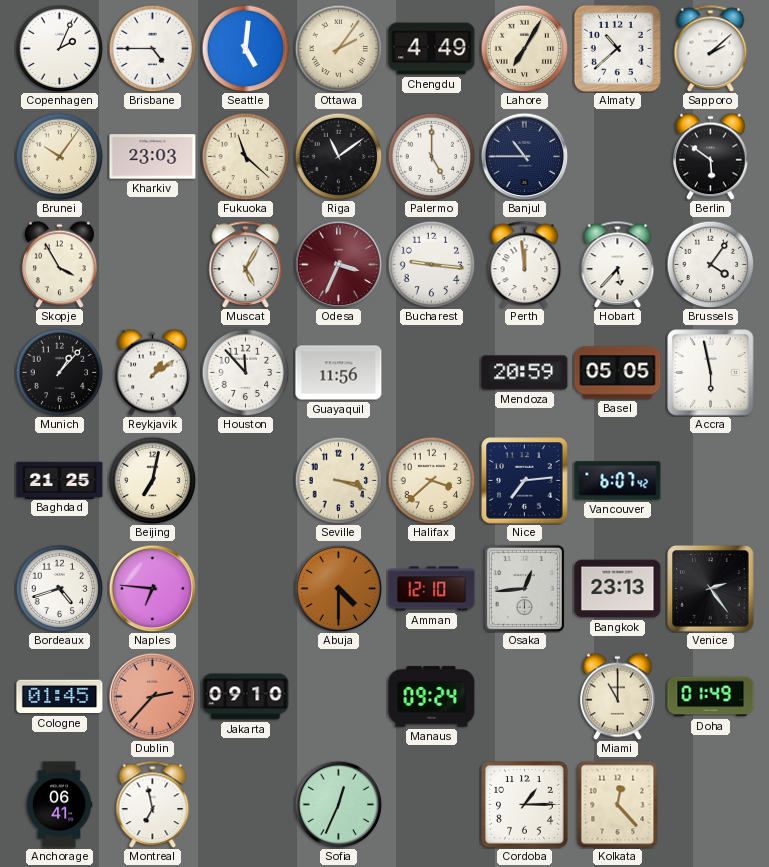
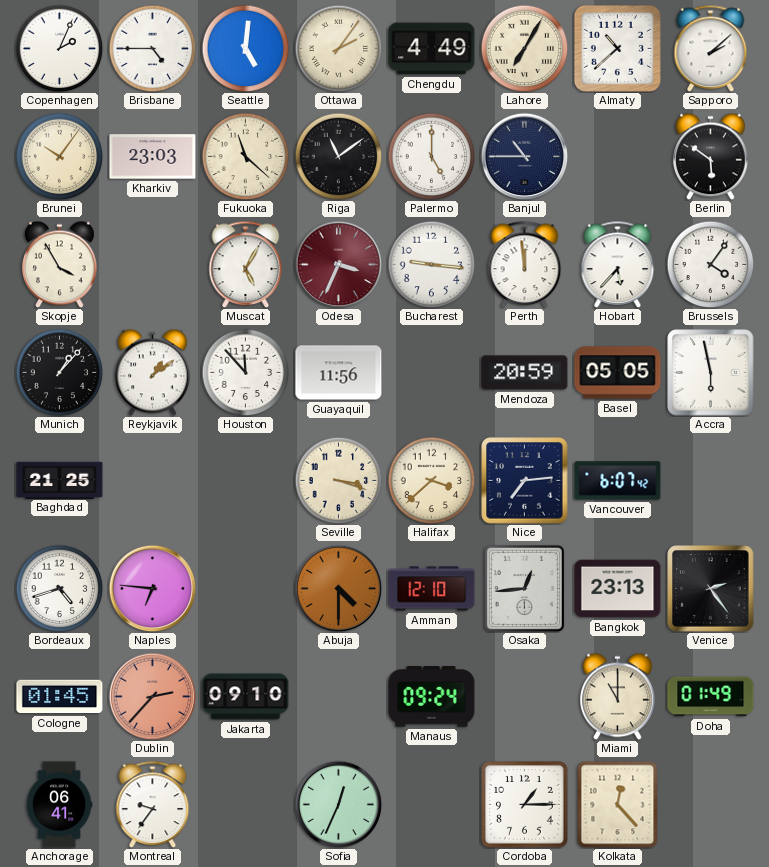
Beijing: 7:02 -> none (152, 480)
Montreal: 6:58 -> 9:36 (153, 804)
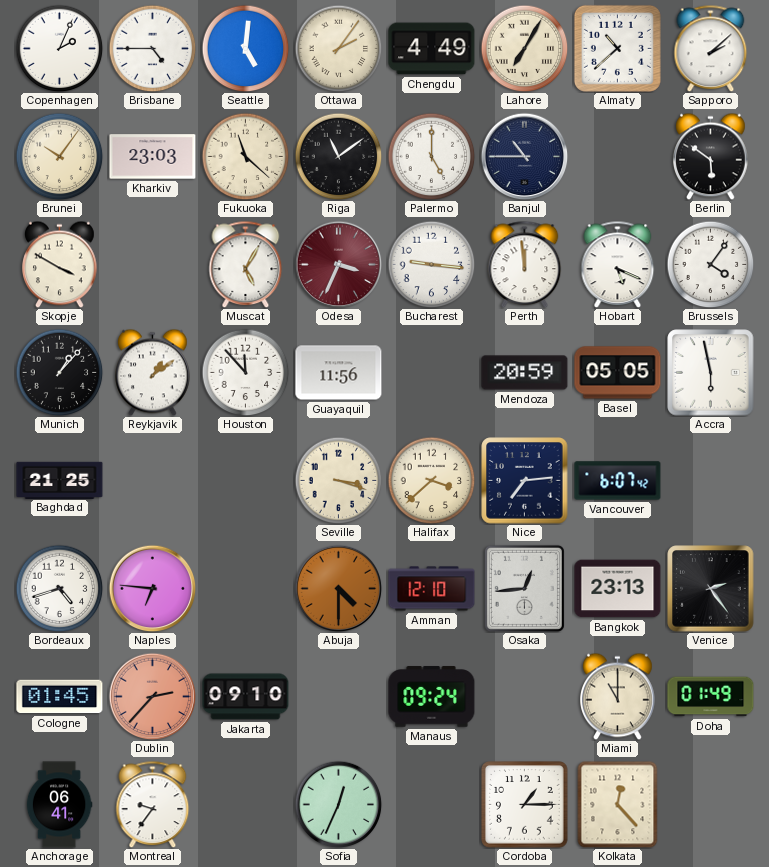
Skopje: 3:55 -> 3:50 (60, 264)
Hobart: 5:37 -> 5:19 (618, 264)
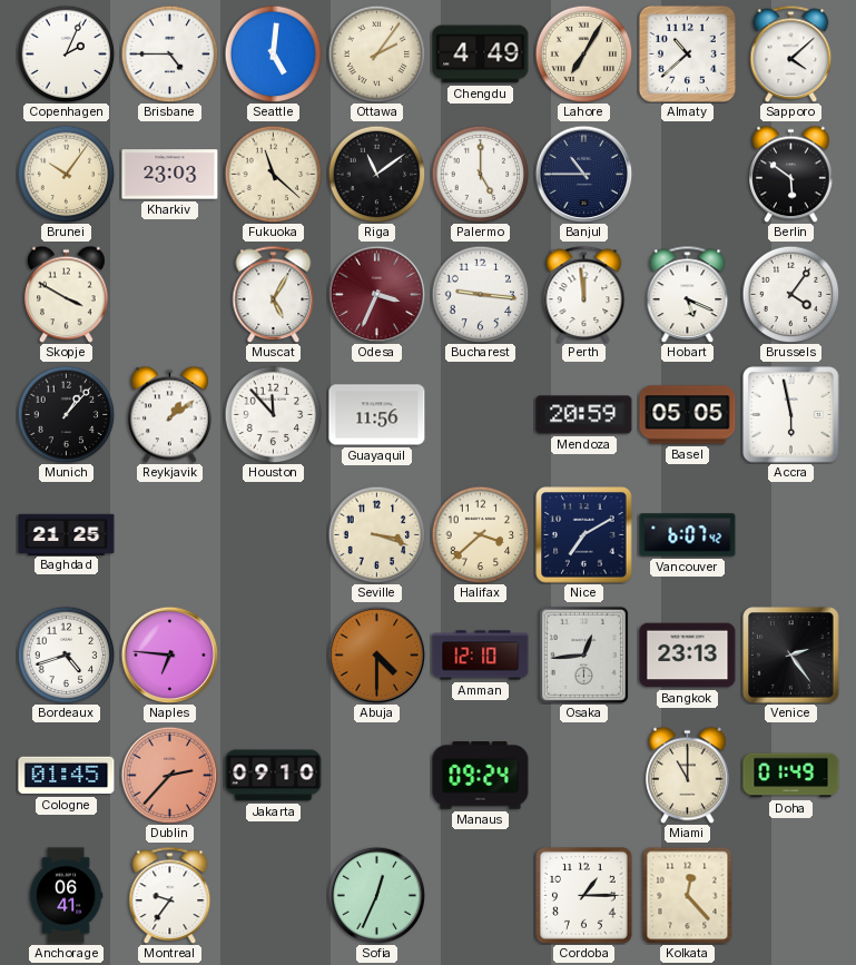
Sapporo: 2:08 -> 4:08 (791, 53)
Nice: 7:14 -> 7:10 (584, 535)
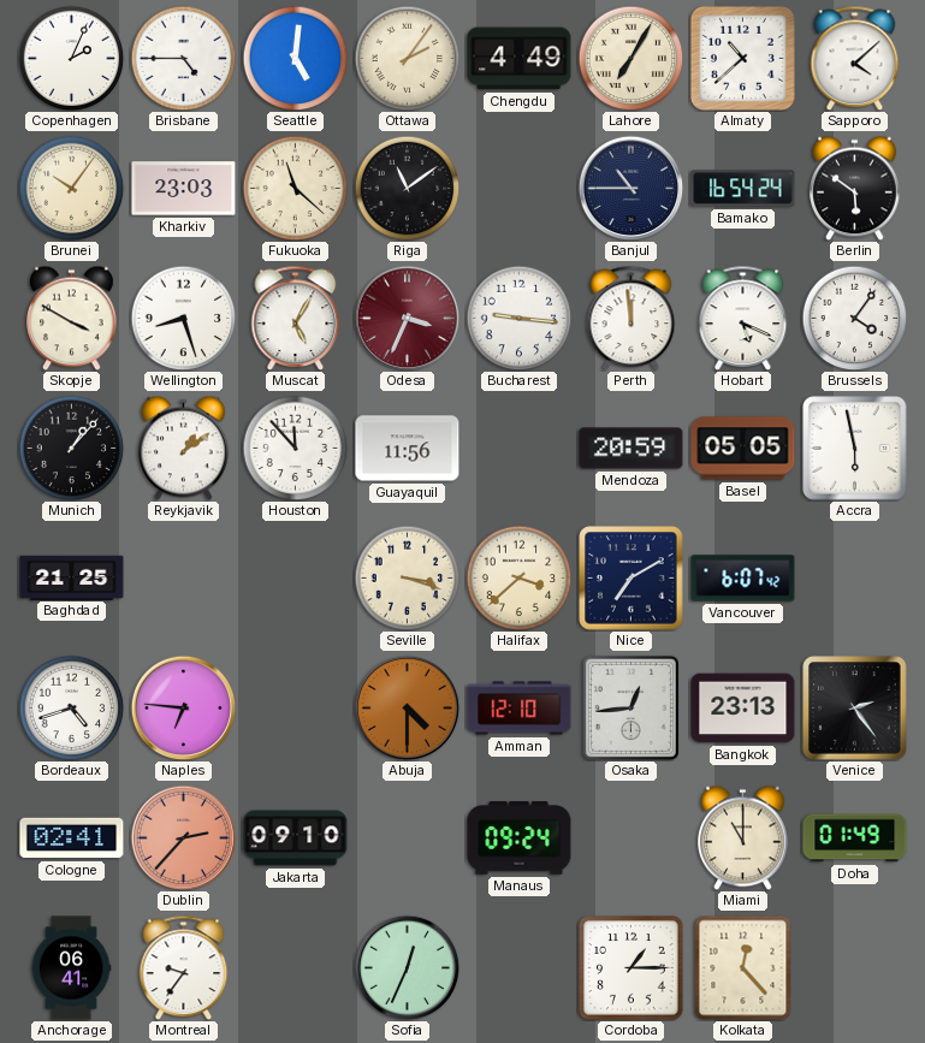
Palermo: 5:00 -> none (480, 174)
Bamako: none -> 16:54 (743, 189)
Wellington: none -> 8:27 (183, 318)
Cologne: 01:45 -> 02:41 (72, 838)
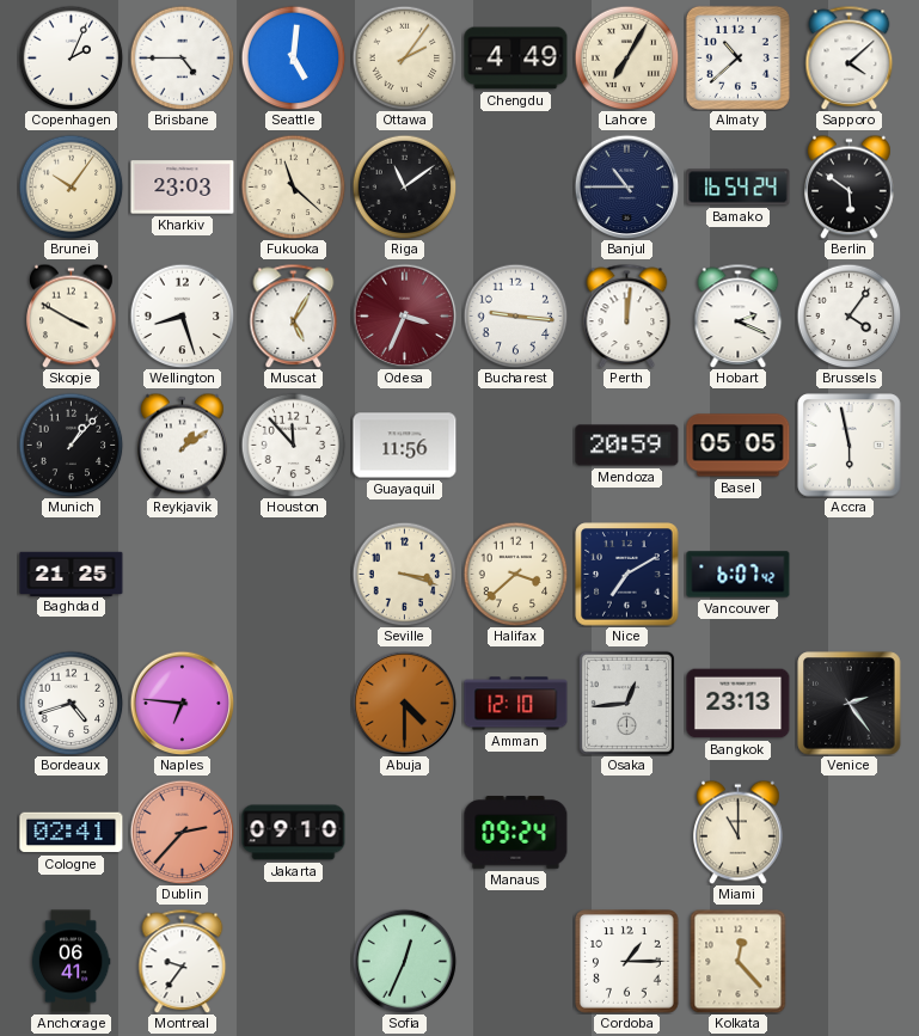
Perth: 11:59 -> 12:01 (627, 315)
Hobart: 5:19 -> 2:19 (739, 315)
Doha: 01:49 -> none (855, 838)
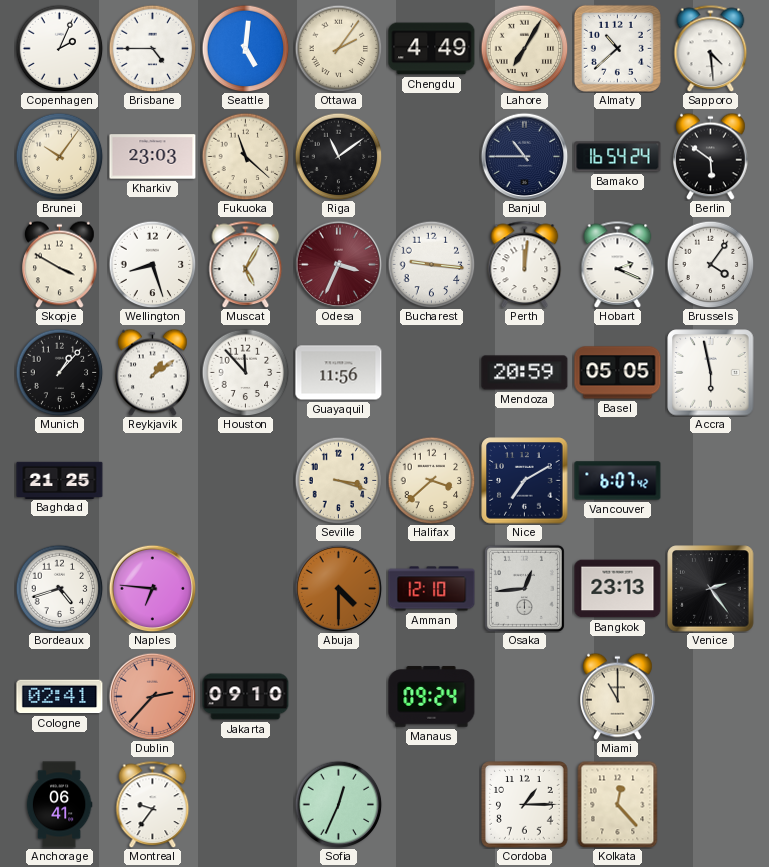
Sapporo: 4:08 -> 4:29 (711, 48)
